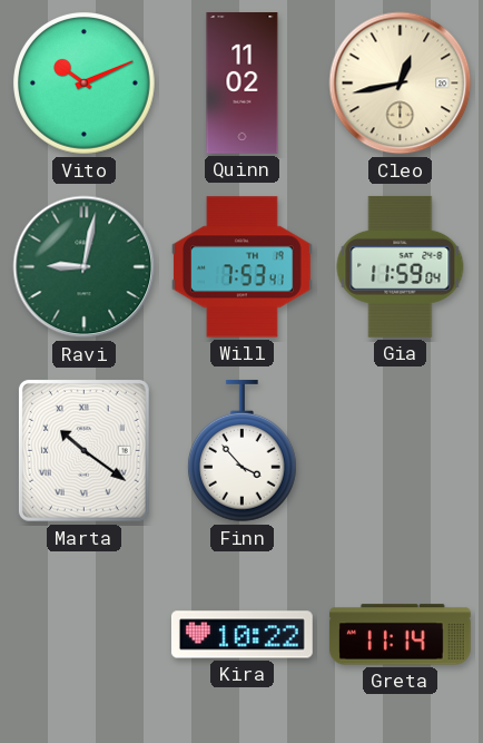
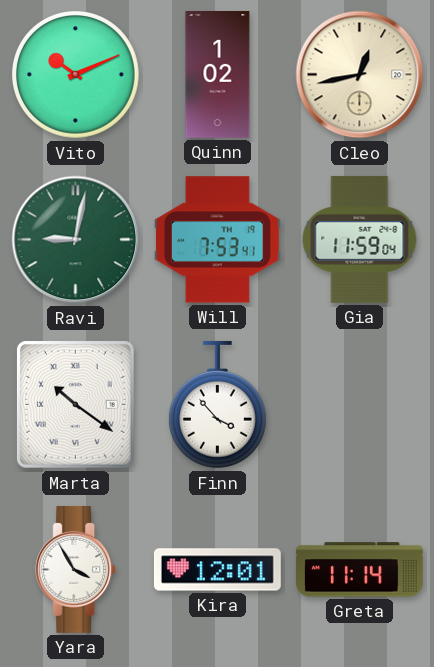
Quinn: 11:02 -> 1:02 (218, 75)
Yara: none -> 3:55 (76, 569)
Kira: 10:22 -> 12:01 (217, 570)
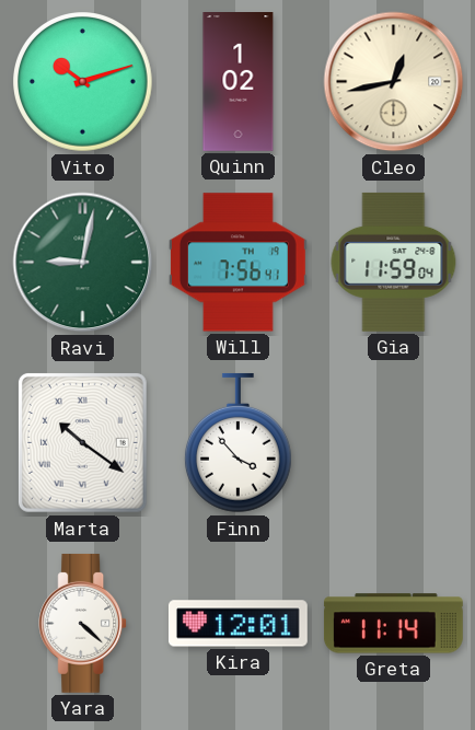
Vito: 10:11 -> 10:12 (83, 82)
Will: 7:53 -> 7:56 (237, 263)
Yara: 3:55 -> 4:22 (83, 623)
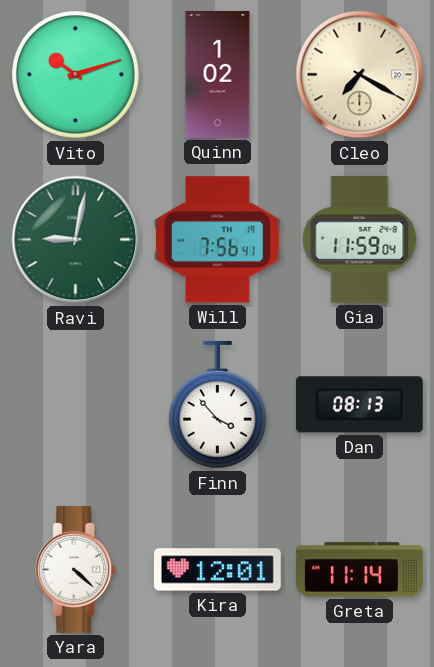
Cleo: 12:43 -> 7:20 (360, 75)
Marta: 10:21 -> none (82, 442)
Dan: none -> 08:13 (359, 405)
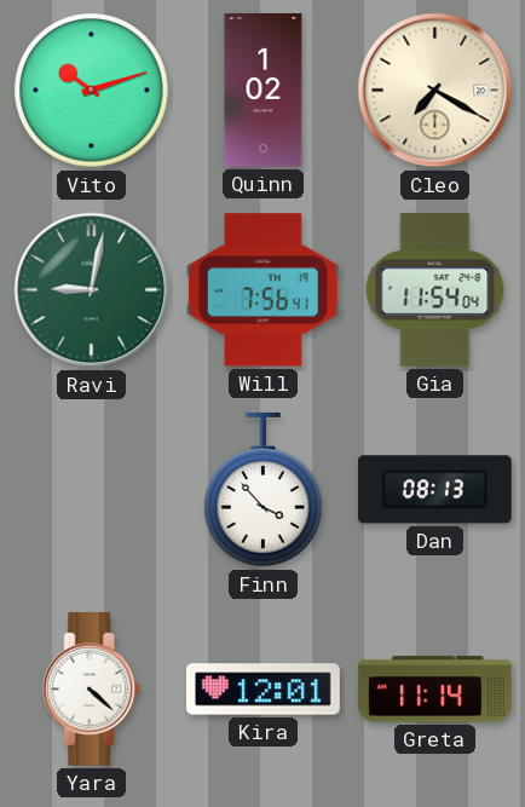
Gia: 11:59 -> 11:54 (435, 289)
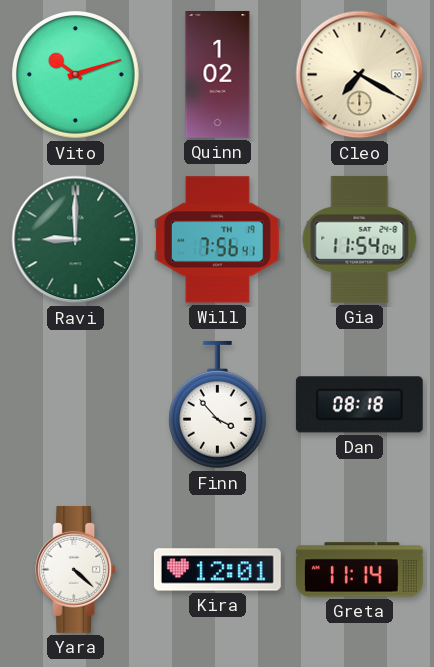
Ravi: 9:02 -> 9:00 (76, 240)
Dan: 08:13 -> 08:18 (359, 405)
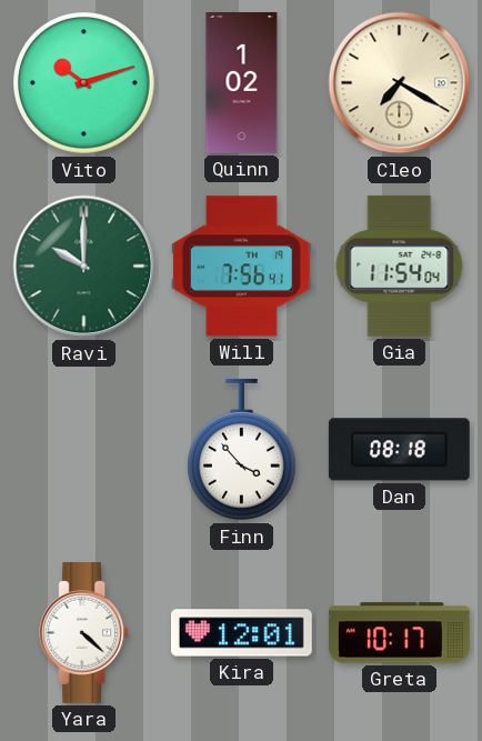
Ravi: 9:00 -> 10:00 (84, 267)
Greta: 11:14 -> 10:17 (399, 633)
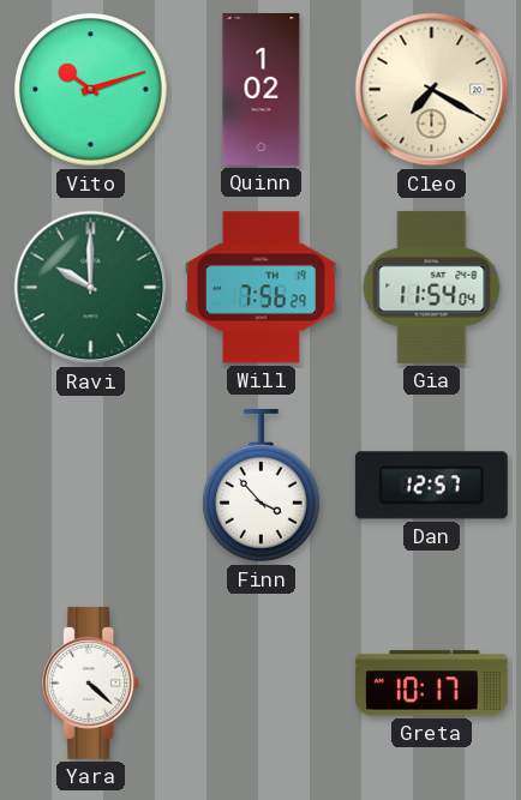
Will: 7:56:41 -> 7:56:29 (260, 288)
Dan: 08:18 -> 12:57 (431, 486)
Kira: 12:01 -> none (241, 633)
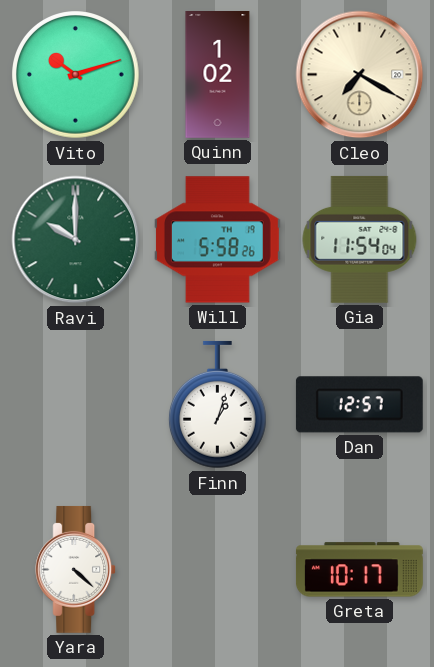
Will: 7:56 -> 5:58 (217, 240)
Finn: 3:53 -> 1:03 (217, 405)
